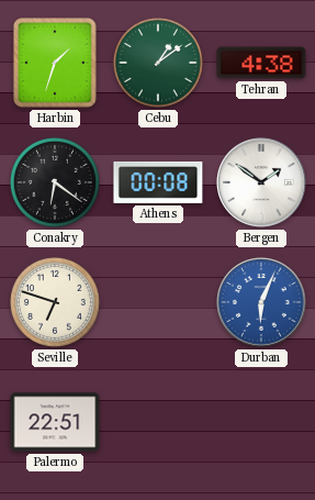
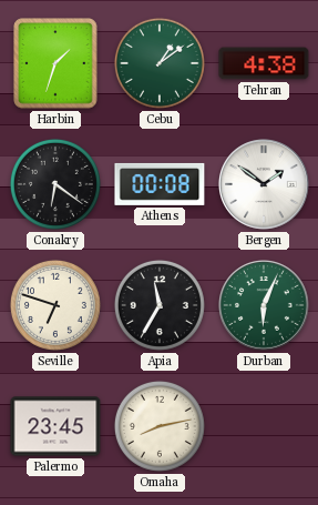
Apia: none -> 11:35 (160, 305)
Durban dial: blue -> green (265, 306)
Palermo: 22:51 -> 23:45 (55, 426)
Omaha: none -> 8:13 (160, 426)
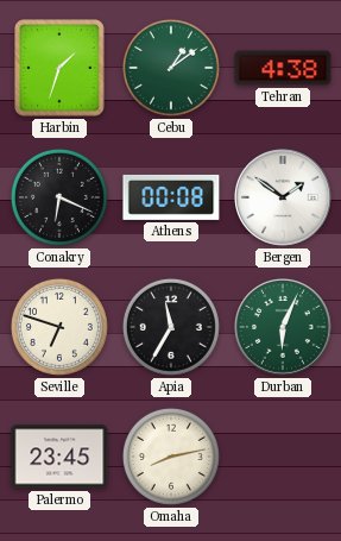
Conakry: 6:21 -> 6:19 (59, 197)
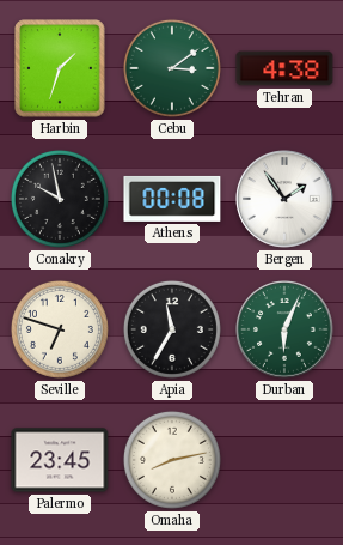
Cebu: 1:09 -> 3:09 (172, 68)
Conakry: 6:19 -> 9:58 (60, 199)
Bergen: 1:51 -> 1:54 (286, 200)
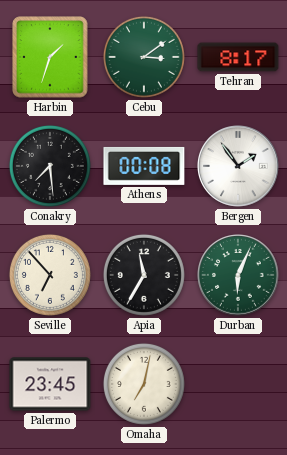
Tehran: 4:38 -> 8:17 (238, 57)
Conakry: 9:58 -> 7:29 (50, 166)
Seville: 6:48 -> 6:53 (50, 275)
Omaha: 8:13 -> 7:02 (144, 384)
